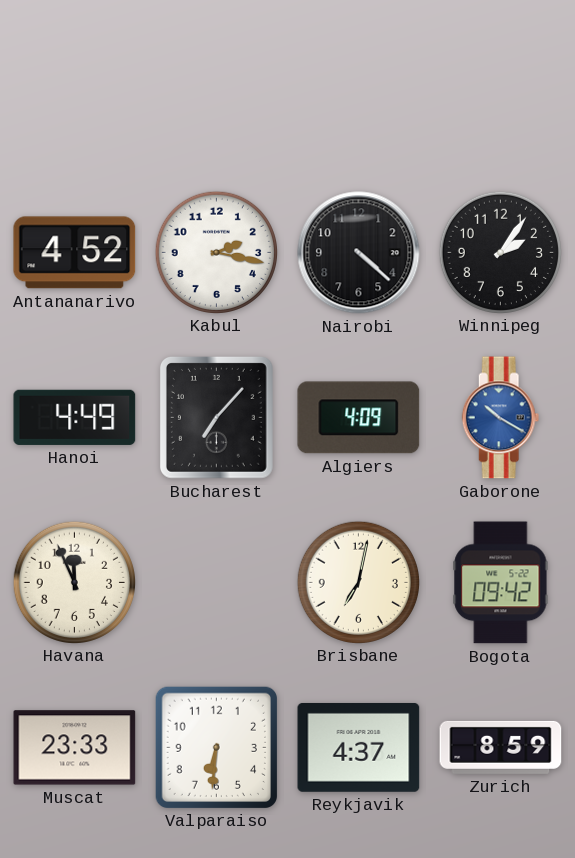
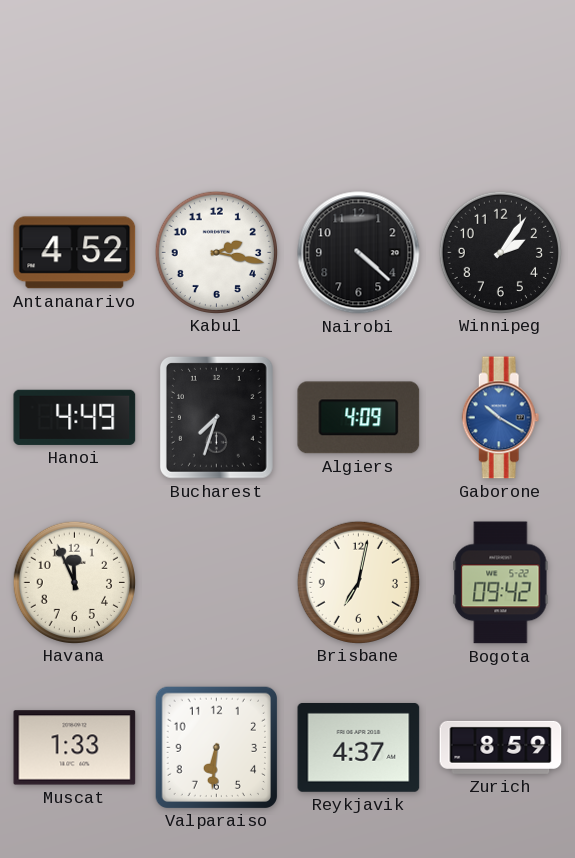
Bucharest: 7:07 -> 7:33 (216, 417)
Muscat: 23:33 -> 1:33 (75, 748)
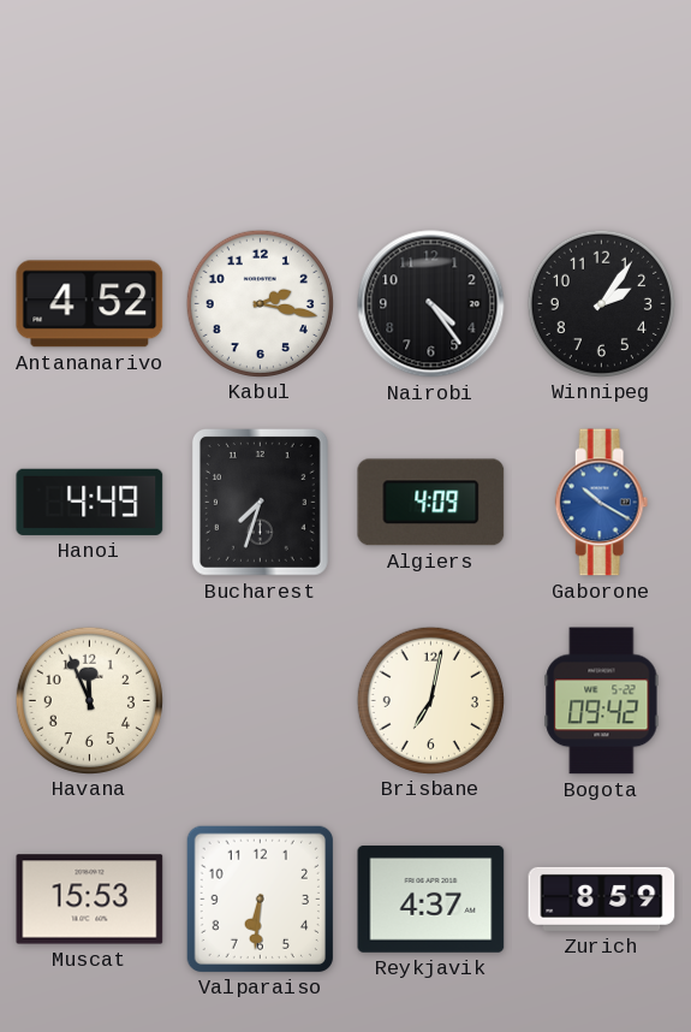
Nairobi: 4:22 -> 4:24 (431, 304)
Muscat: 1:33 -> 15:53 (90, 900)
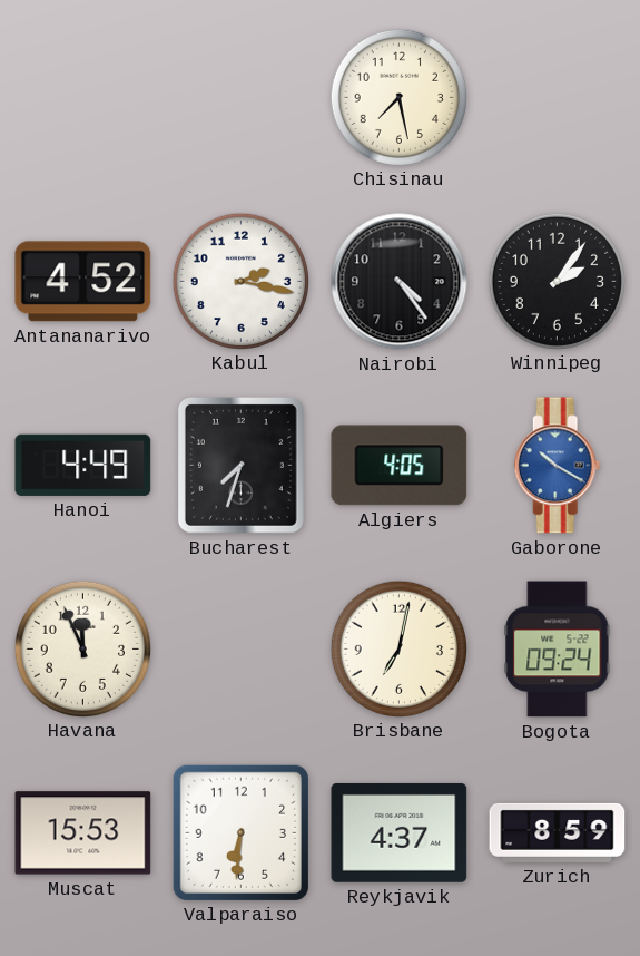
Chisinau: none -> 7:28 (398, 97)
Algiers: 4:09 -> 4:05 (400, 466)
Bogota: 09:42 -> 09:24 (558, 650)
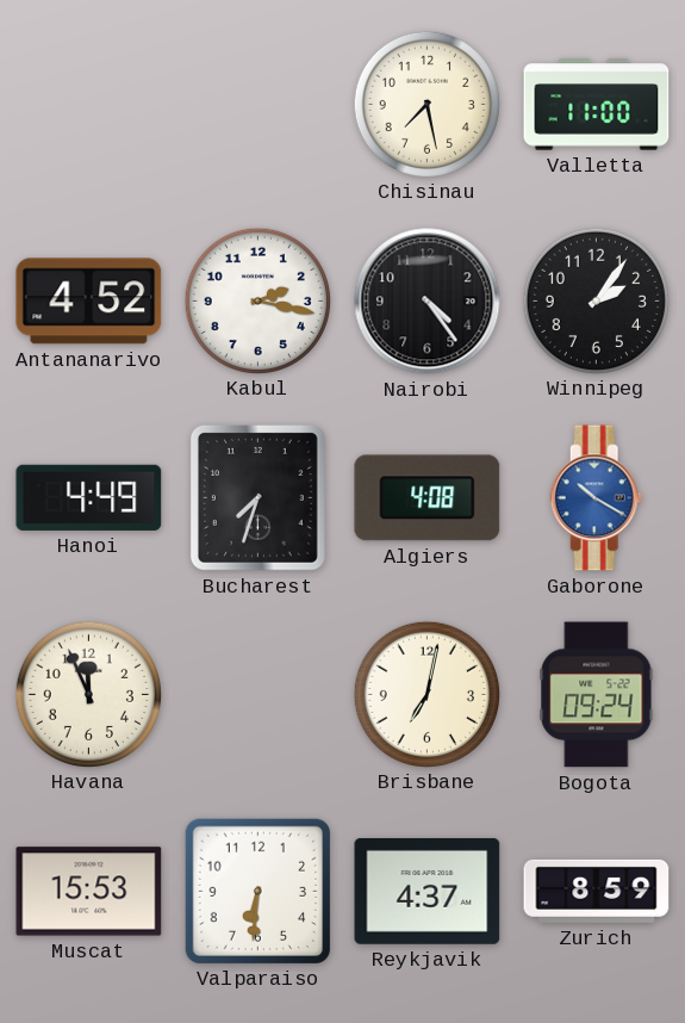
Valletta: none -> 11:00 (597, 105)
Algiers: 4:05 -> 4:08 (428, 498)
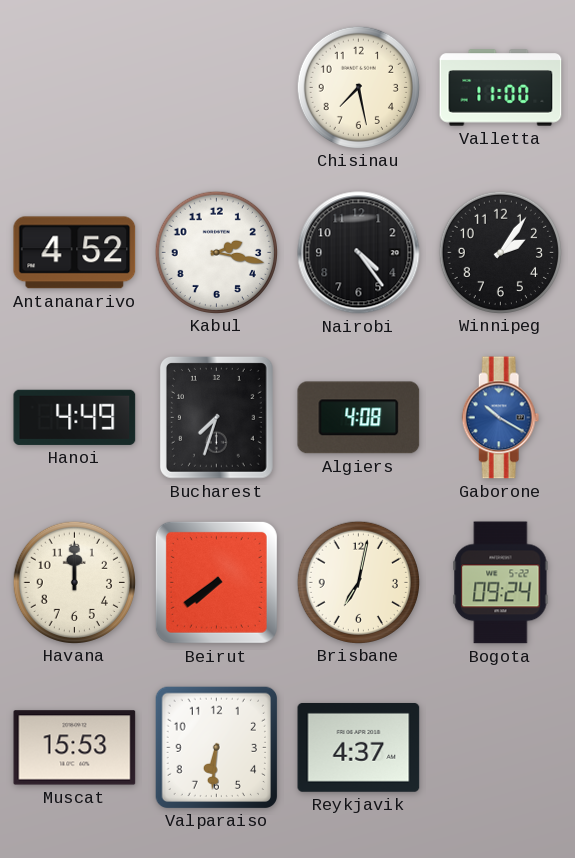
Havana: 11:56 -> 12:00 (74, 582)
Beirut: none -> 7:39 (216, 582)
Zurich: 8:59 -> none (597, 891)
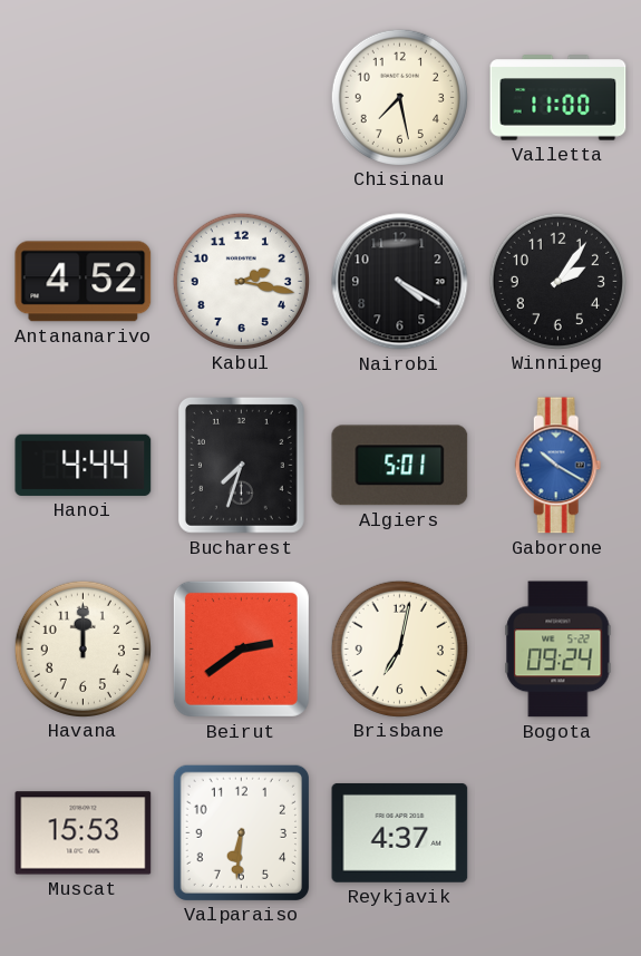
Nairobi: 4:24 -> 4:20 (400, 282)
Hanoi: 4:49 -> 4:44 (84, 465)
Algiers: 4:08 -> 5:01 (400, 466)
Beirut: 7:39 -> 2:39 (241, 648)
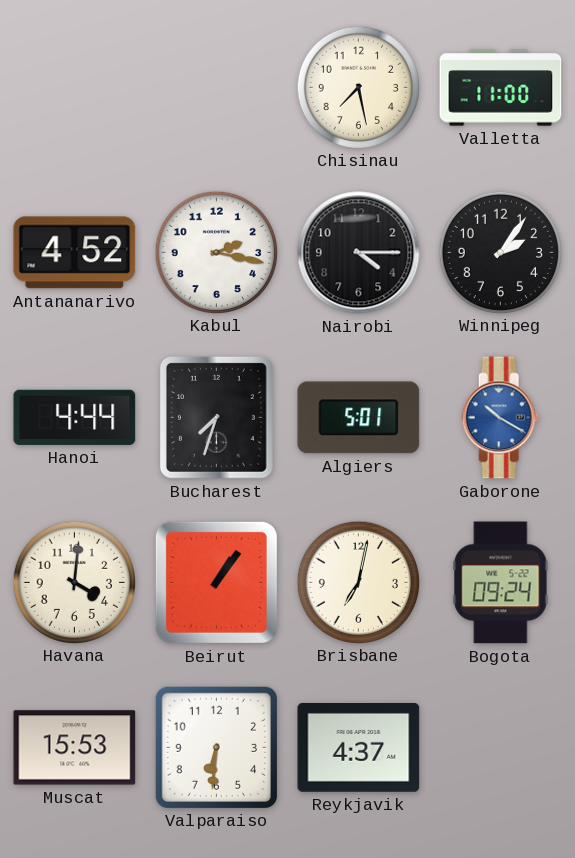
Nairobi: 4:20 -> 4:15 (359, 253)
Havana: 12:00 -> 4:01 (74, 582)
Beirut: 2:39 -> 1:06 (216, 582)
